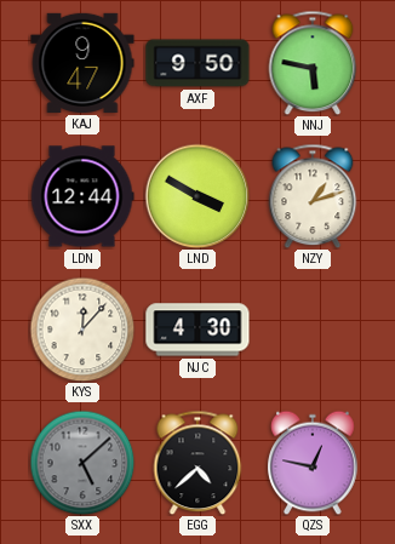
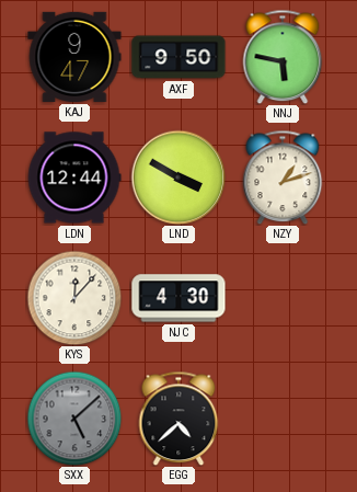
QZS: 12:47 -> none (313, 463)
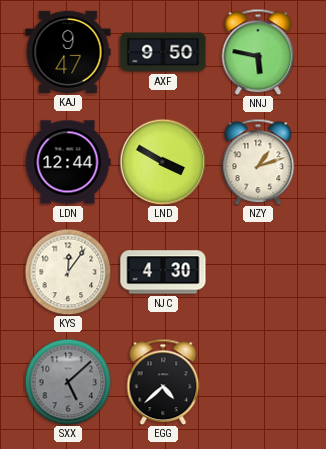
KYS: 12:07 -> 12:06 (68, 272)
